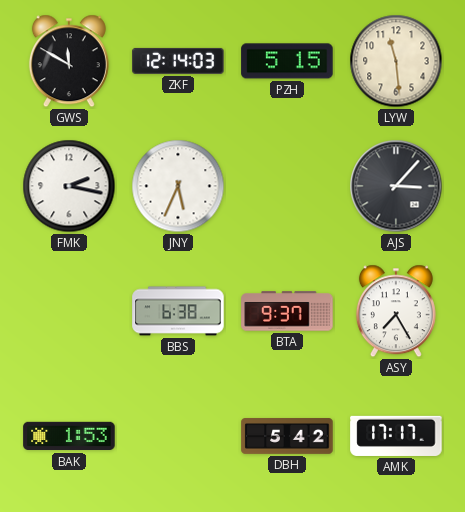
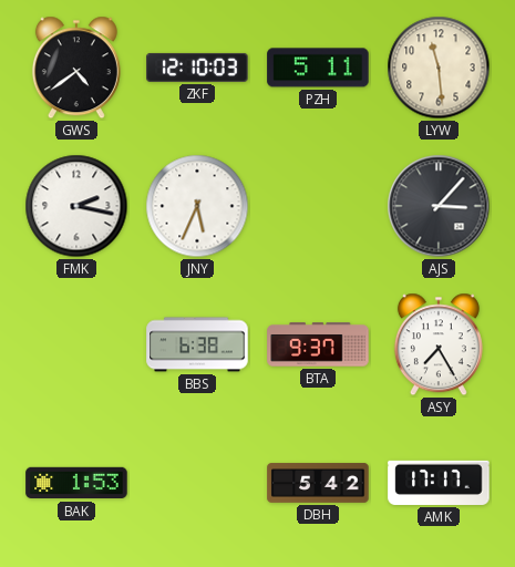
GWS: 11:50 -> 4:39 (76, 68)
ZKF: 12:14 -> 12:10 (197, 68)
PZH: 5:15 -> 5:11 (318, 68)
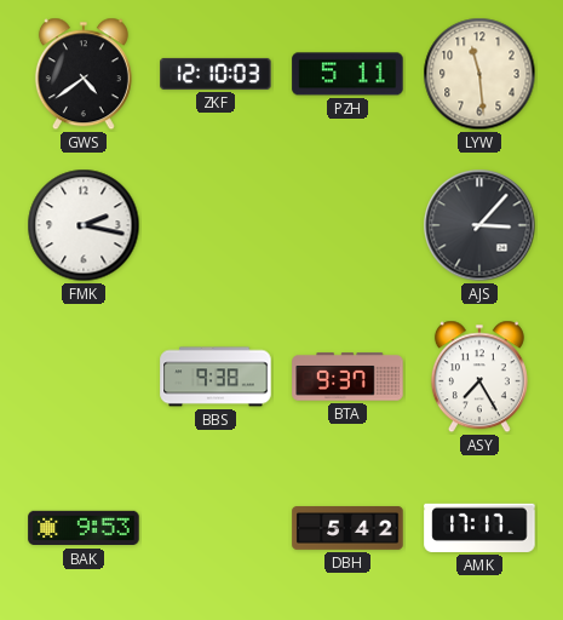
JNY: 5:34 -> none (197, 206)
BBS: 6:38 -> 9:38 (216, 377)
BAK: 1:53 -> 9:53 (84, 528)
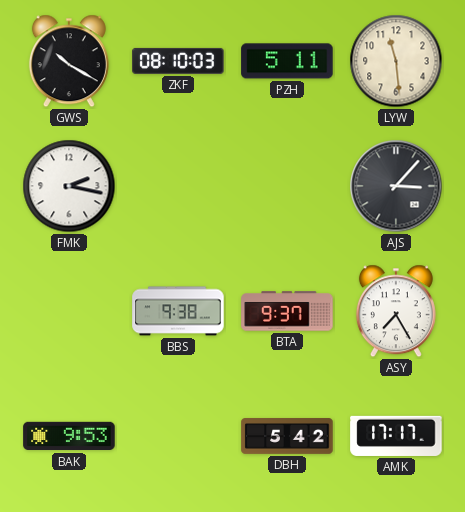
GWS: 4:39 -> 10:20 (69, 61)
ZKF: 12:10 -> 08:10 (178, 61)
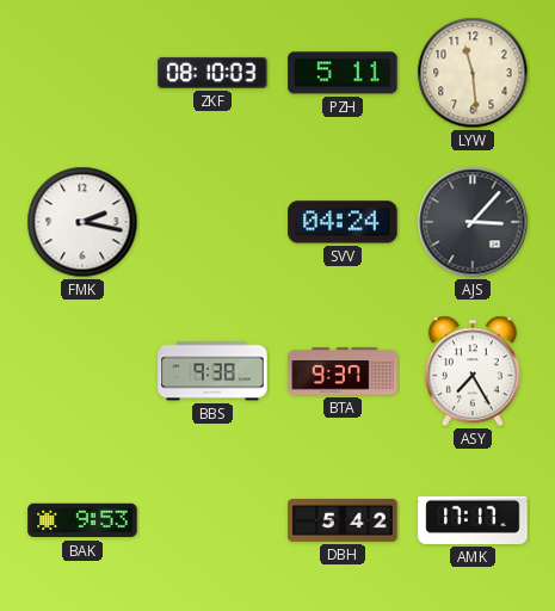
GWS: 10:20 -> none (69, 61)
SVV: none -> 04:24 (343, 222)
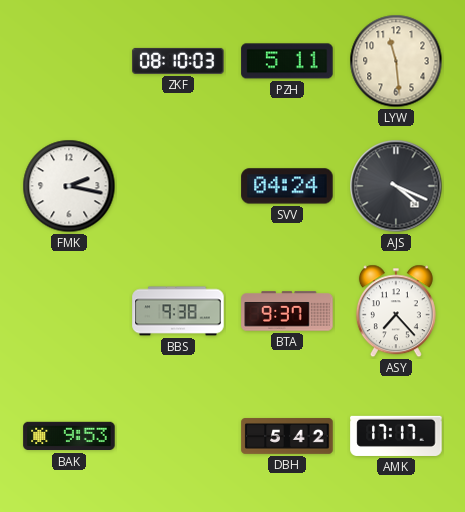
AJS: 3:07 -> 4:19 (396, 186)
ASY: 7:25 -> 7:23 (396, 311)
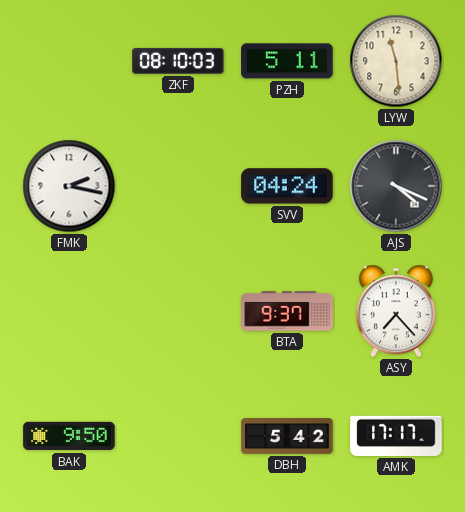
BBS: 9:38 -> none (178, 311)
BAK: 9:53 -> 9:50 (69, 436)
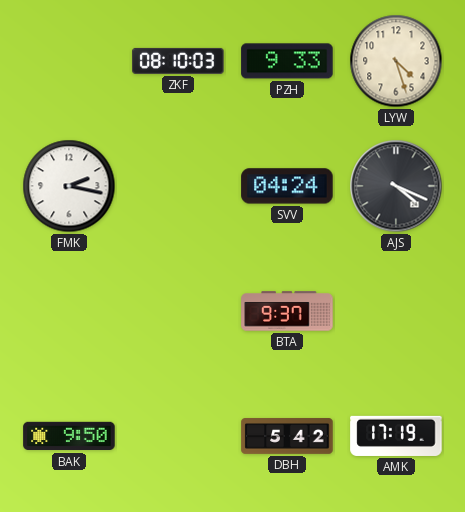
PZH: 5:11 -> 9:33 (287, 61)
LYW: 11:29 -> 4:27 (396, 61)
ASY: 7:23 -> none (396, 311)
AMK: 17:17 -> 17:19 (396, 436)
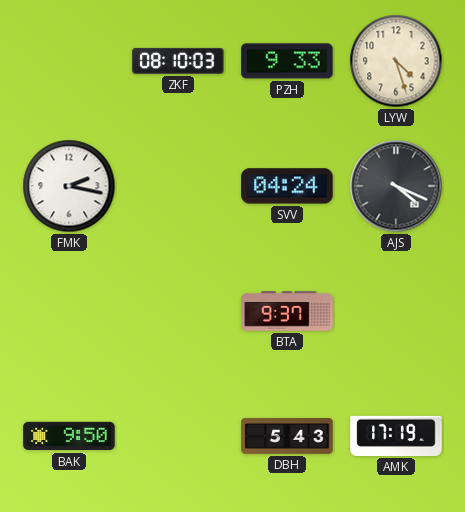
DBH: 5:42 -> 5:43 (287, 436)
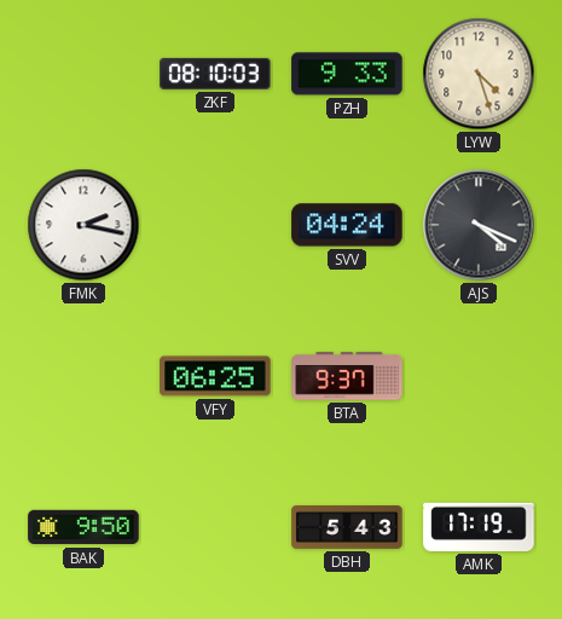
VFY: none -> 06:25 (215, 376)
